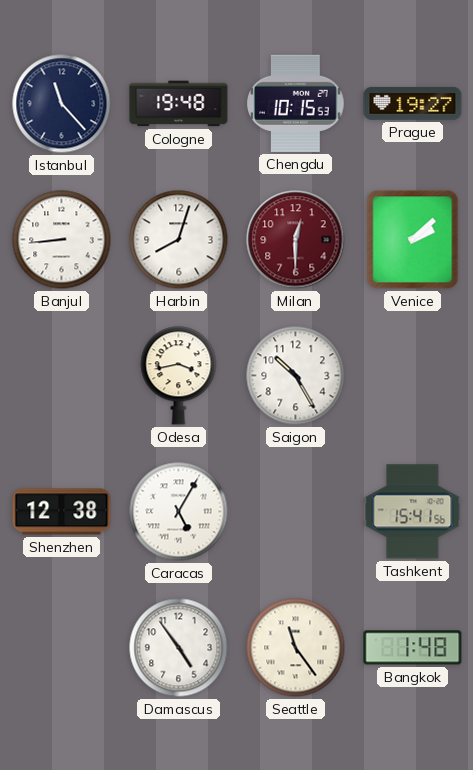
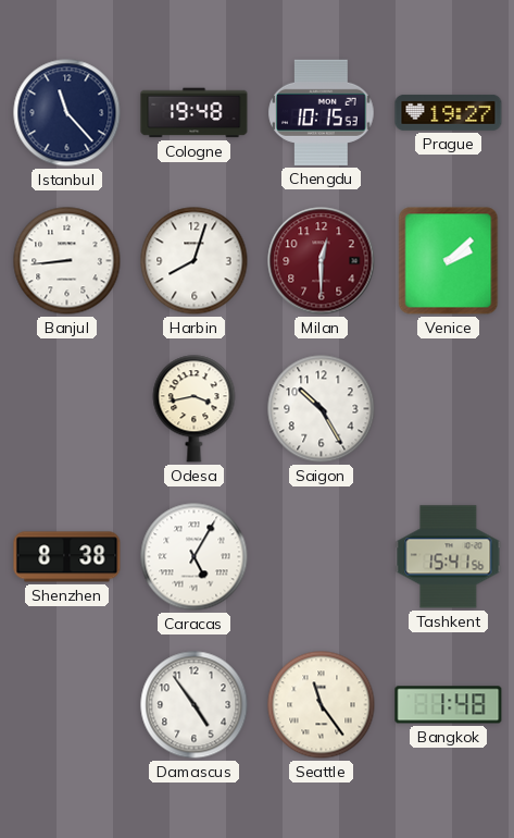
Shenzhen: 12:38 -> 8:38 (67, 557)
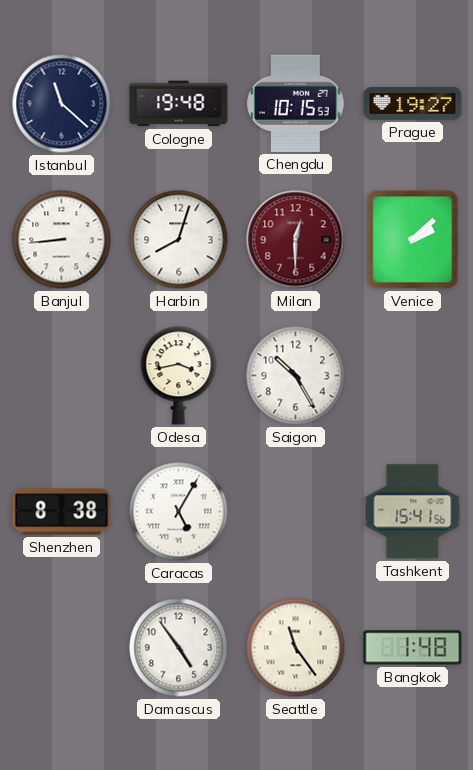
Istanbul: 11:23 -> 11:22 (62, 104)
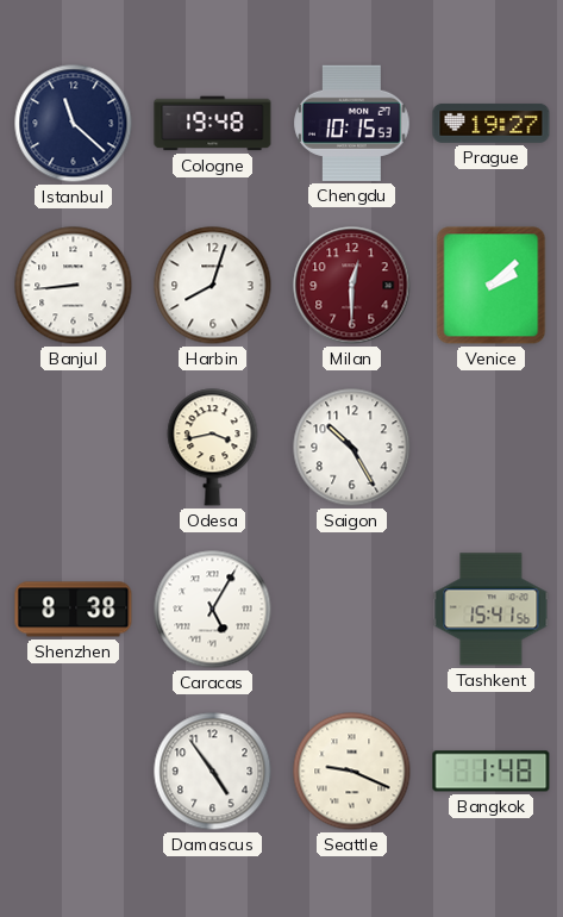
Seattle: 11:24 -> 9:19 (352, 772)
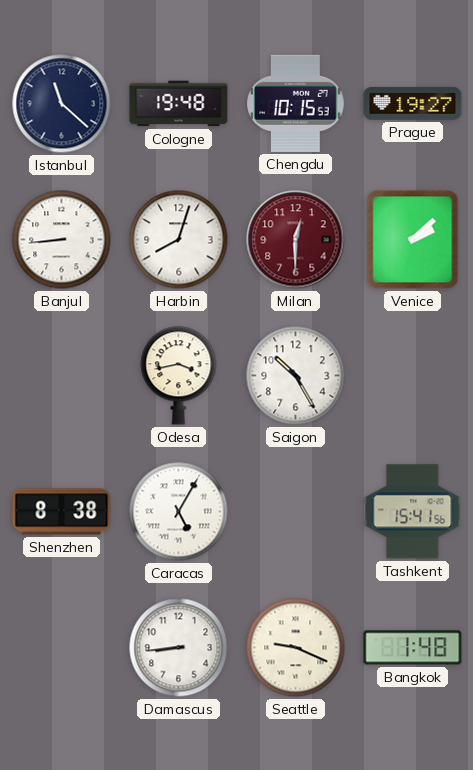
Damascus: 4:54 -> 8:44 (179, 648)
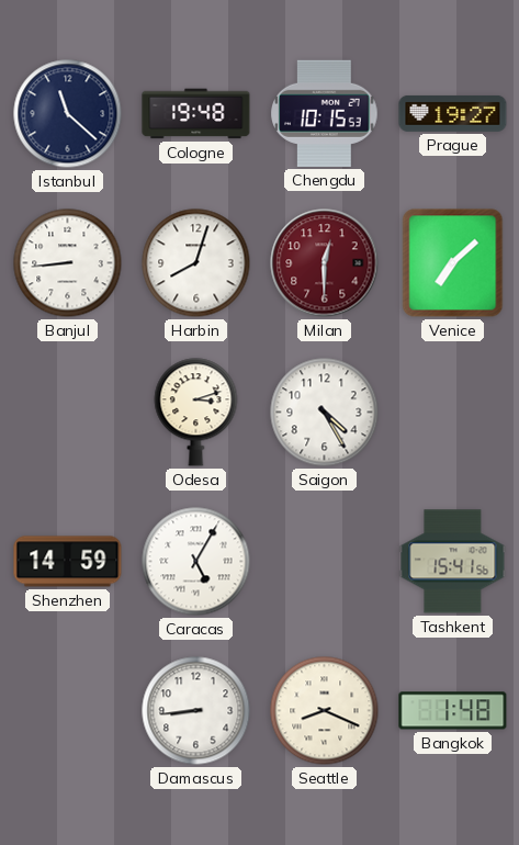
Venice: 2:08 -> 7:08 (453, 263)
Odesa: 3:43 -> 3:12 (196, 413)
Saigon: 10:25 -> 4:25 (325, 413)
Shenzhen: 8:38 -> 14:59 (68, 562)
Seattle: 9:19 -> 8:19 (325, 711)
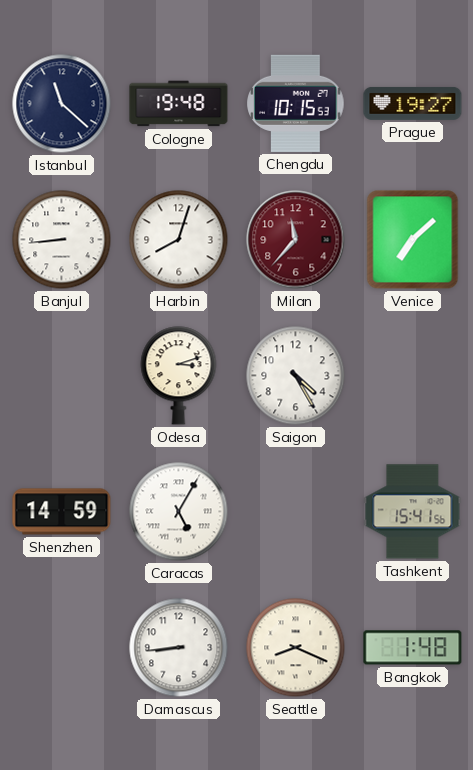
Milan: 12:30 -> 11:37 (296, 240)
